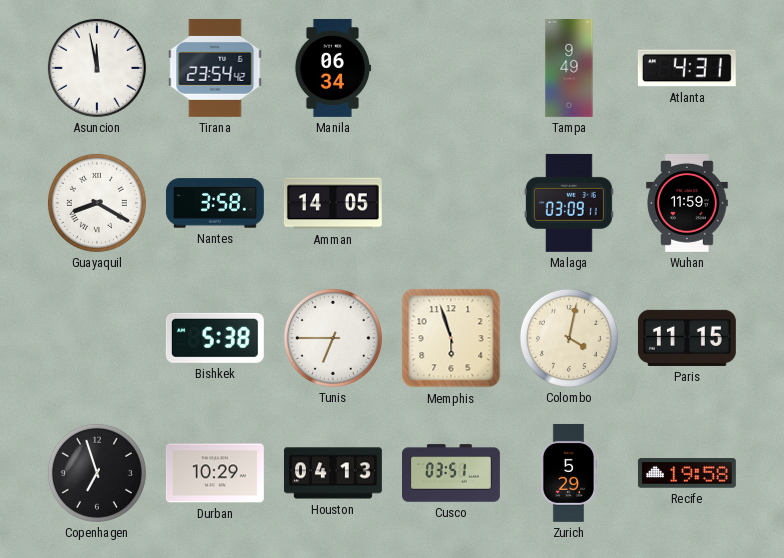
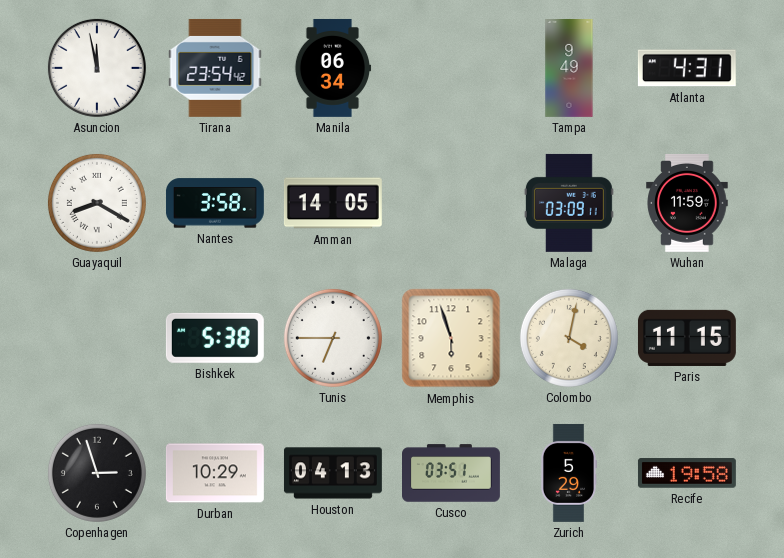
Copenhagen: 6:57 -> 2:57 (97, 473)
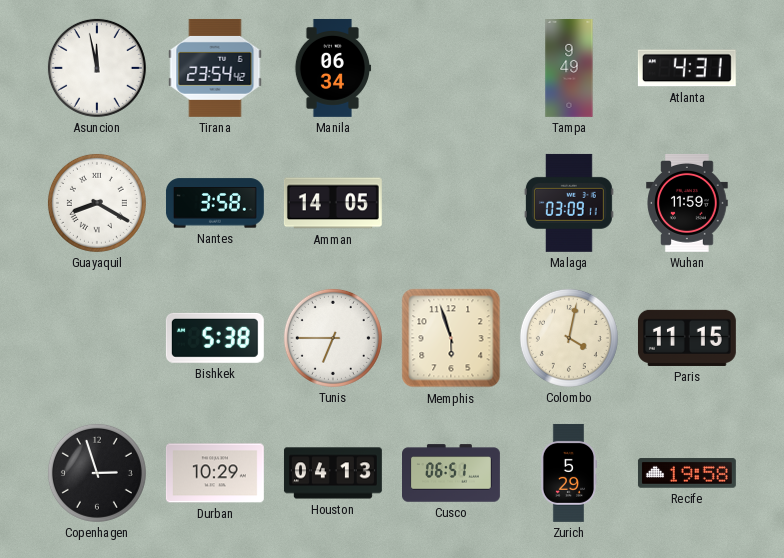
Cusco: 03:51 -> 06:51 (452, 473)
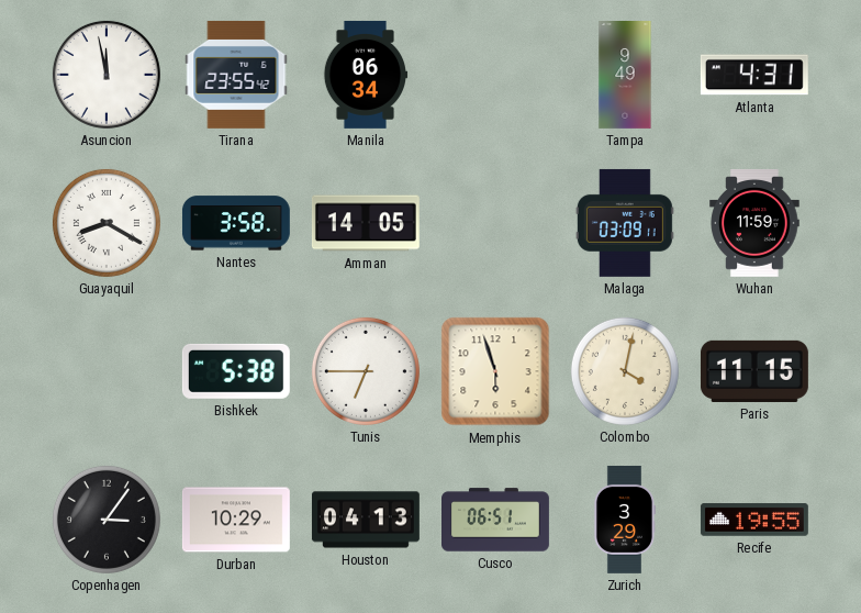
Tirana: 23:54 -> 23:55 (236, 75)
Copenhagen: 2:57 -> 3:06 (107, 520)
Zurich: 5:29 -> 3:29 (624, 520)
Recife: 19:58 -> 19:55 (754, 520)
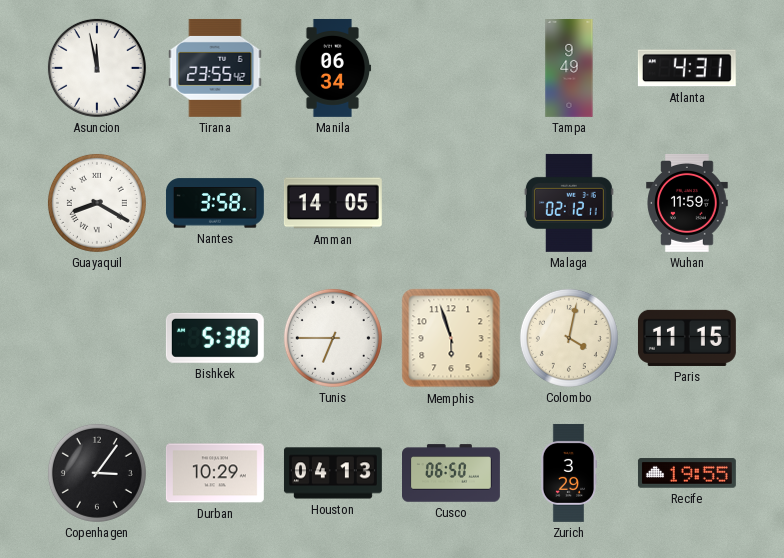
Malaga: 03:09 -> 02:12 (569, 203)
Cusco: 06:51 -> 06:50 (452, 473)
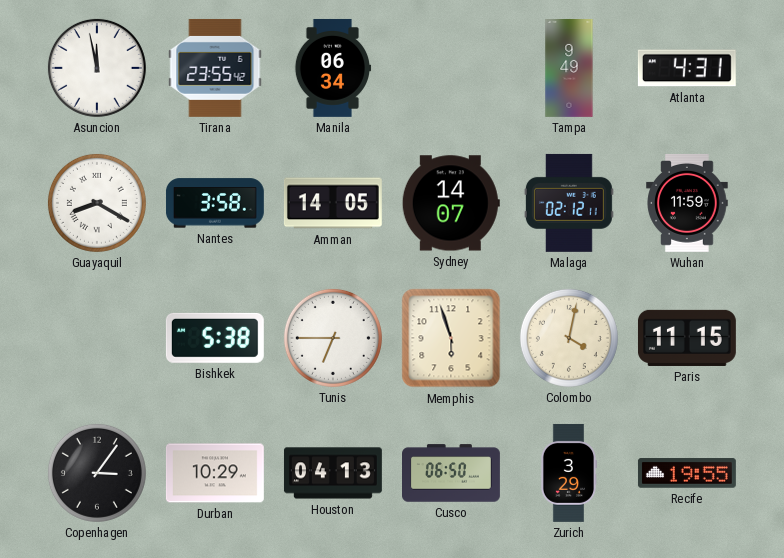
Sydney: none -> 14:07 (451, 203)
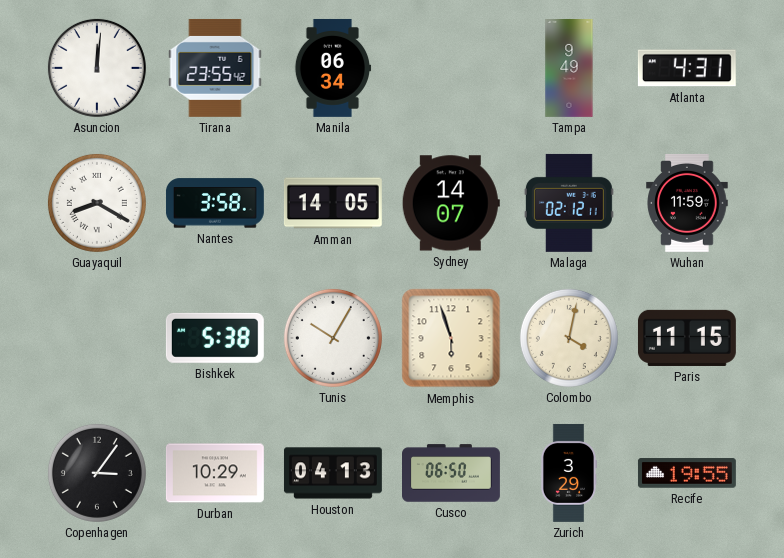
Asuncion: 11:58 -> 12:01 (97, 68)
Tunis: 6:45 -> 10:05 (333, 338)
